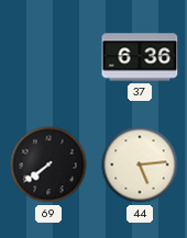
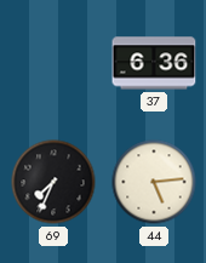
69: 7:39 -> 7:34 (53, 182)
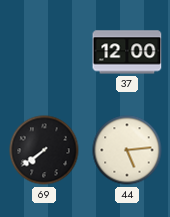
37: 6:36 -> 12:00 (127, 52)
69: 7:34 -> 7:39 (44, 150)
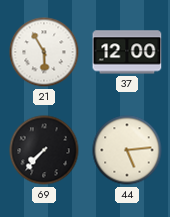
21: none -> 5:55 (44, 52)
69: 7:39 -> 7:37 (44, 150)
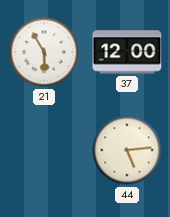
69: 7:37 -> none (44, 150)
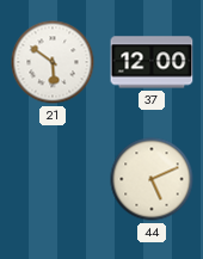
21: 5:55 -> 5:51 (53, 62)
44: 5:14 -> 5:11 (152, 179)
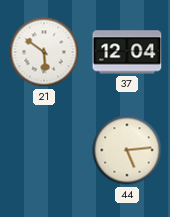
37: 12:00 -> 12:04 (127, 52)
44: 5:11 -> 5:14 (127, 150)
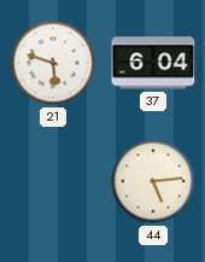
21: 5:51 -> 5:48 (53, 63)
37: 12:04 -> 6:04 (153, 63)
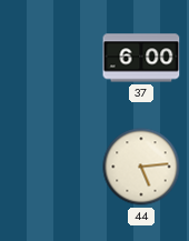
21: 5:48 -> none (53, 63)
37: 6:04 -> 6:00 (141, 58)
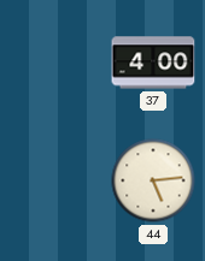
37: 6:00 -> 4:00 (153, 63)
